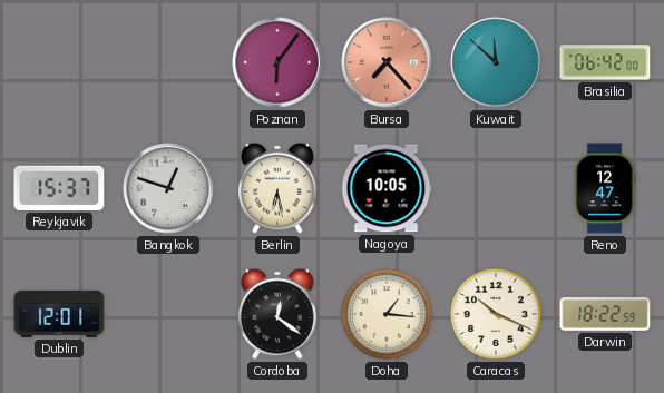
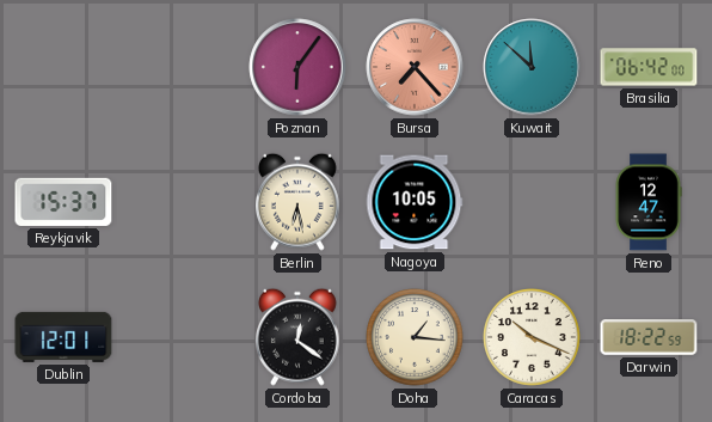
Bangkok: 12:48 -> none (168, 188)
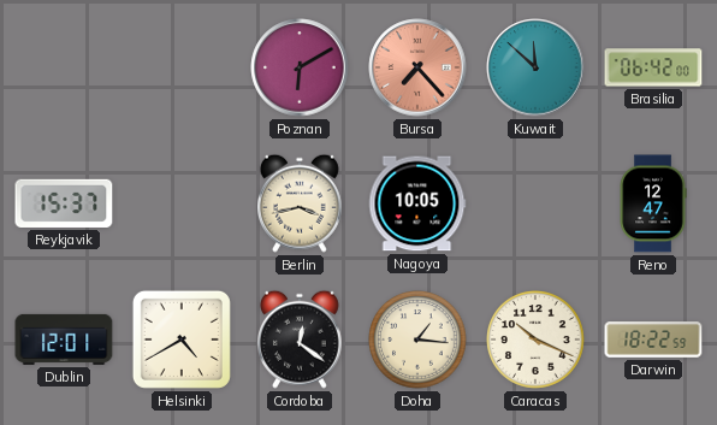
Poznan: 6:06 -> 6:10 (300, 67)
Berlin: 6:28 -> 3:43 (300, 203)
Helsinki: none -> 4:40 (182, 340)
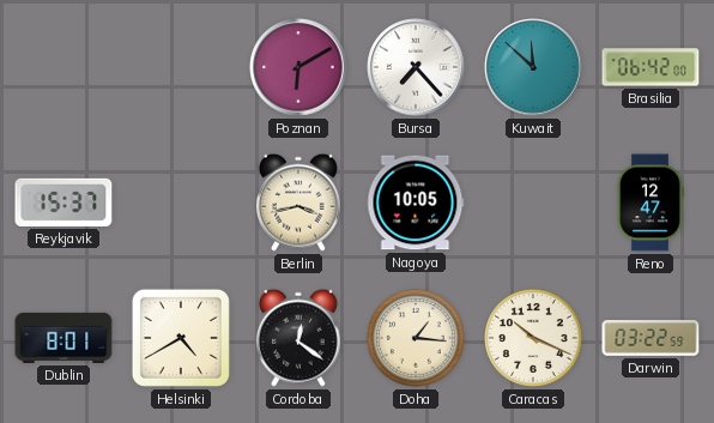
Bursa dial: salmon -> white (416, 67)
Dublin: 12:01 -> 8:01 (63, 338)
Darwin: 18:22 -> 03:22 (651, 338)
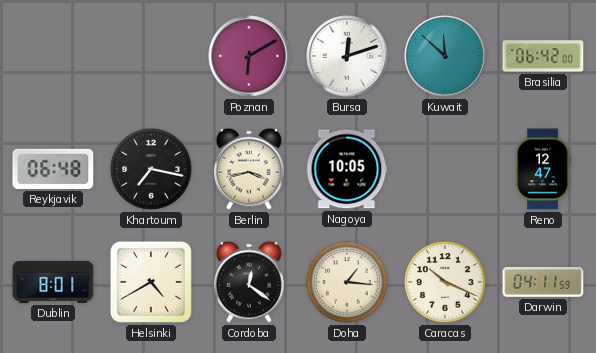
Bursa: 7:23 -> 12:12 (347, 56)
Reykjavik: 15:37 -> 06:48 (53, 169)
Khartoum: none -> 7:17 (152, 170)
Darwin: 03:22 -> 04:11 (543, 282)
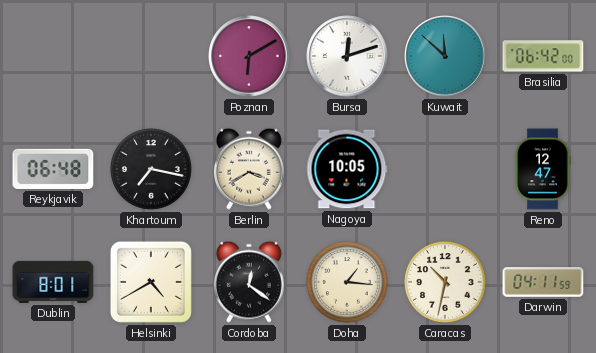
Berlin: 3:43 -> 3:40 (249, 169)
Caracas: 10:19 -> 10:32 (446, 283)
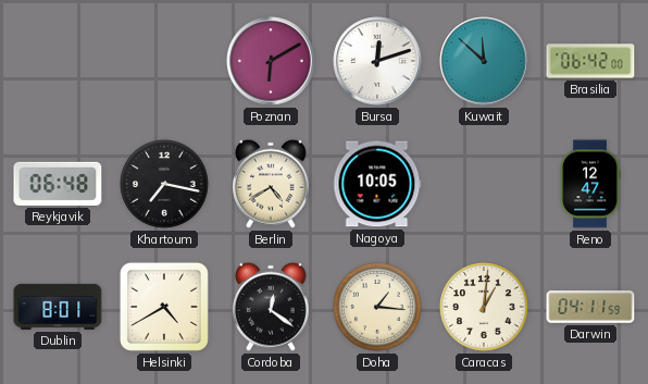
Berlin: 3:40 -> 4:40 (271, 184)
Caracas: 10:32 -> 1:01 (485, 308)
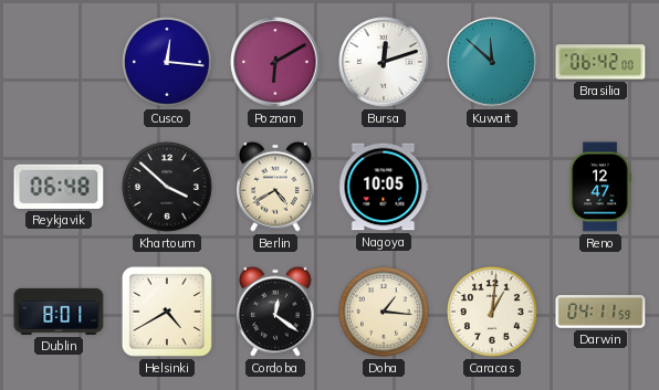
Cusco: none -> 12:16 (168, 63)
Khartoum: 7:17 -> 3:52 (168, 188)
